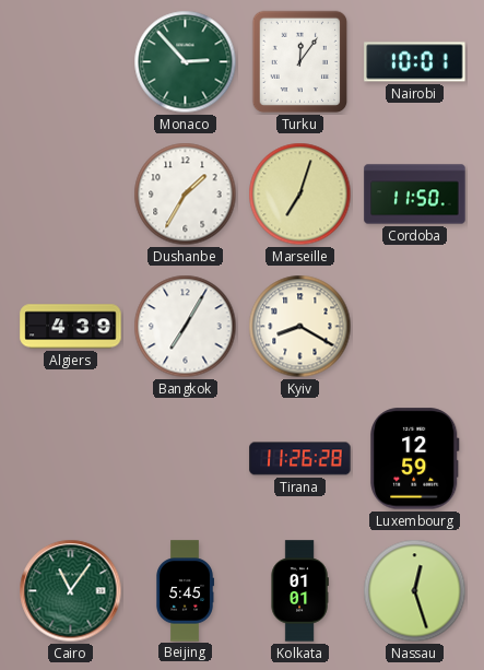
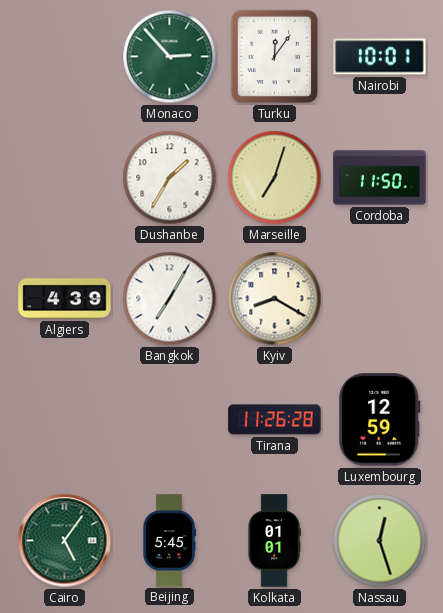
Cairo: 11:06 -> 5:06 (65, 541)
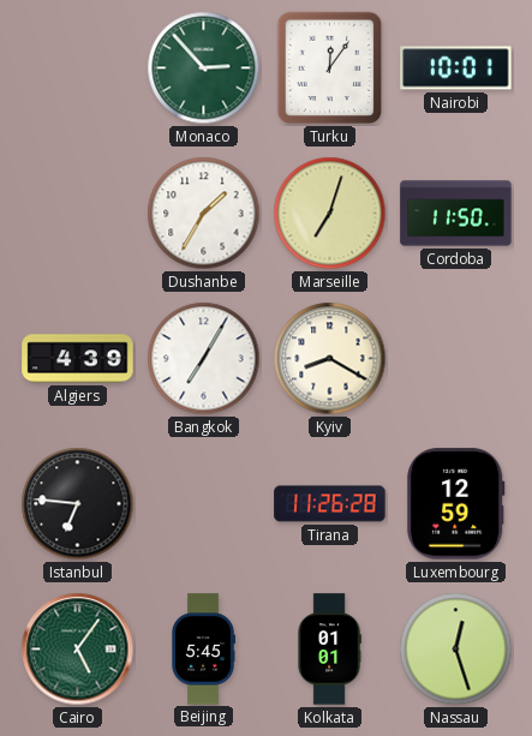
Istanbul: none -> 6:46 (78, 504)
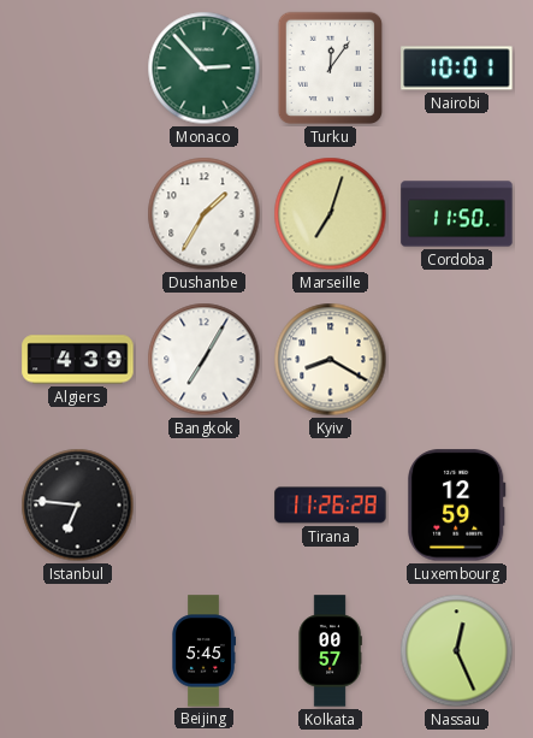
Cairo: 5:06 -> none (78, 650)
Kolkata: 01:01 -> 00:57 (330, 651)
Nassau: 12:27 -> 12:26 (457, 651)
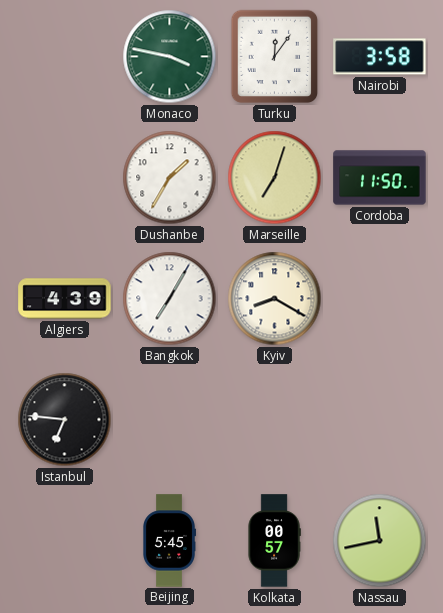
Monaco: 2:53 -> 3:47 (170, 57)
Nairobi: 10:01 -> 3:58 (380, 57)
Tirana: 11:26 -> none (331, 506)
Luxembourg: 12:59 -> none (457, 506)
Nassau: 12:26 -> 11:43 (380, 541)
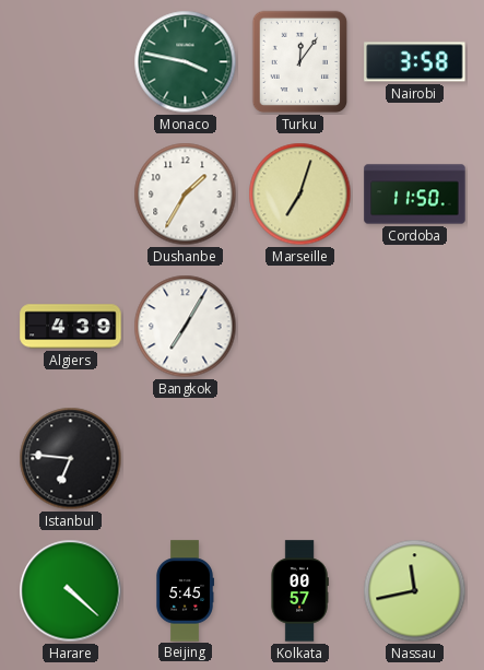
Kyiv: 8:20 -> none (275, 299)
Harare: none -> 4:22 (71, 591)
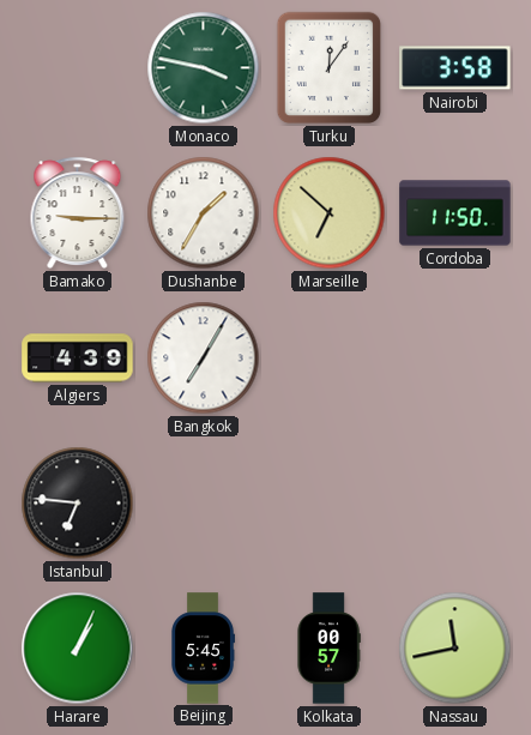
Bamako: none -> 9:15 (78, 213)
Marseille: 7:03 -> 6:52 (330, 213)
Harare: 4:22 -> 1:04 (78, 649)
